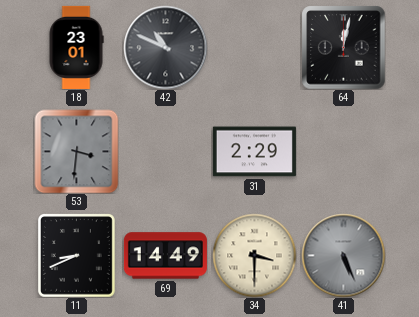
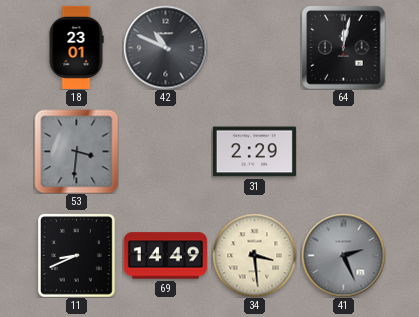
34: 3:30 -> 3:29 (254, 255)
41: 5:26 -> 2:26 (343, 255)
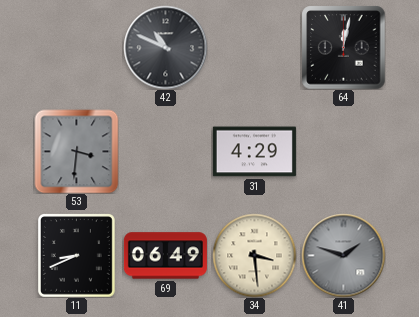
18: 23:01 -> none (76, 47)
31: 2:29 -> 4:29 (254, 152)
69: 14:49 -> 06:49 (165, 256)
41: 2:26 -> 1:48 (343, 255)
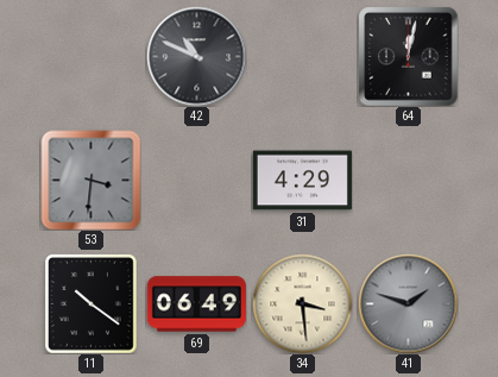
11: 8:41 -> 10:21 (92, 304)
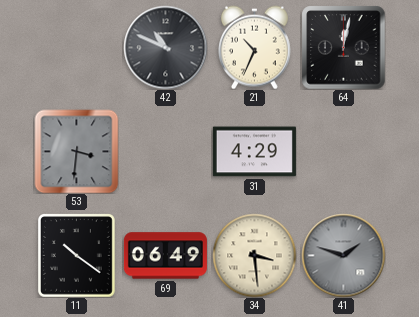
21: none -> 10:34 (254, 47)
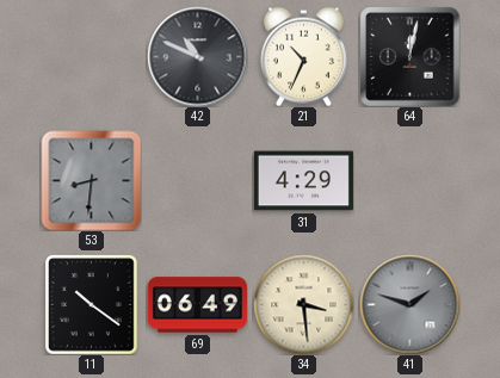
53: 3:31 -> 8:31 (91, 180)
